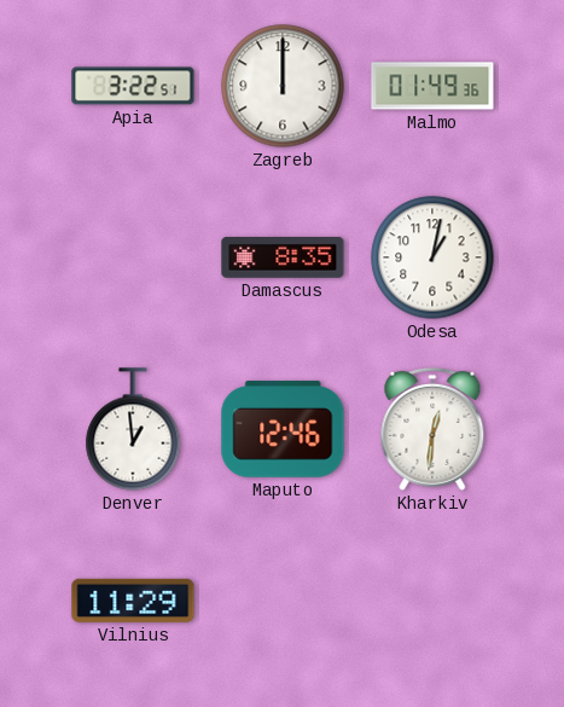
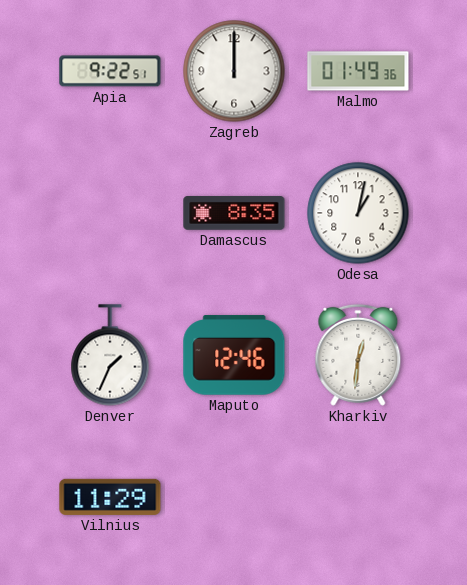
Apia: 3:22 -> 9:22 (110, 71)
Denver: 12:59 -> 1:34 (110, 355)
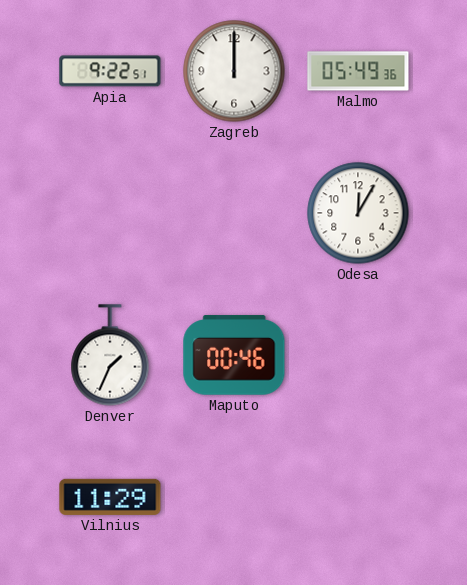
Malmo: 01:49 -> 05:49 (358, 71)
Damascus: 8:35 -> none (234, 214)
Odesa: 1:02 -> 12:05 (358, 213)
Maputo: 12:46 -> 00:46 (234, 355)
Kharkiv: 12:31 -> none (358, 355)
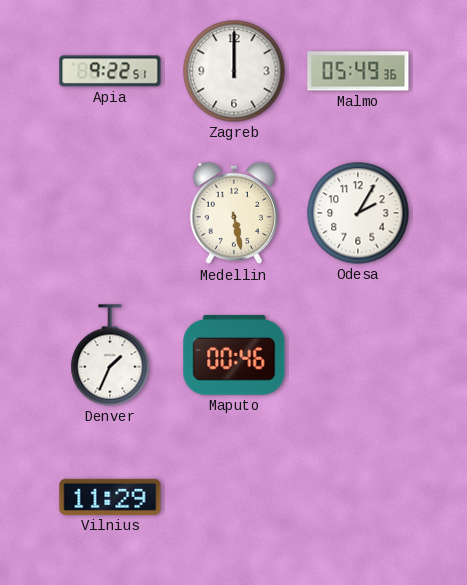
Medellin: none -> 5:28 (234, 213)
Odesa: 12:05 -> 2:05 (358, 213)
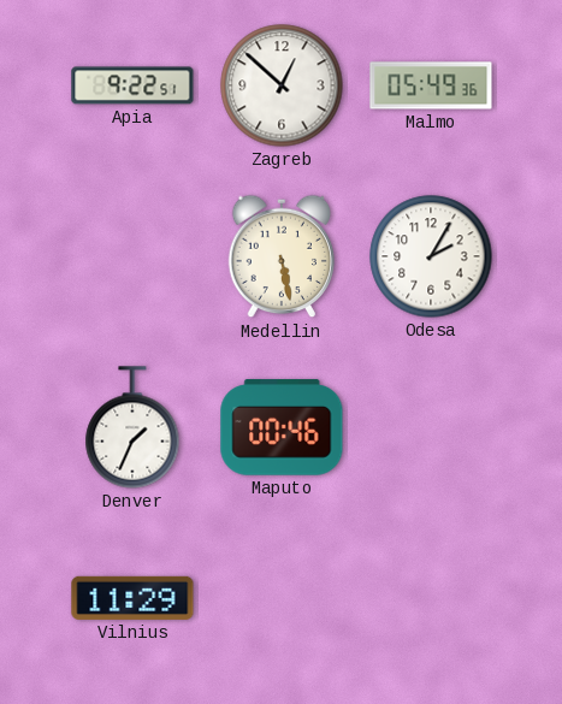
Zagreb: 12:00 -> 12:52 (282, 85)
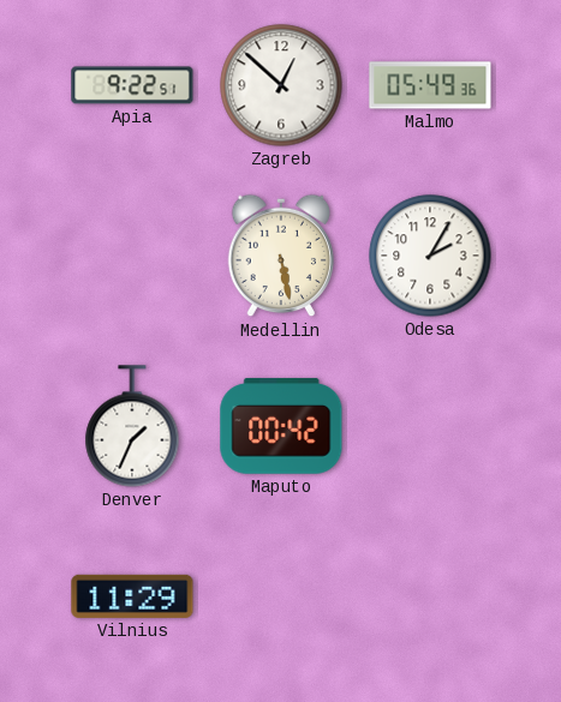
Maputo: 00:46 -> 00:42 (281, 426)
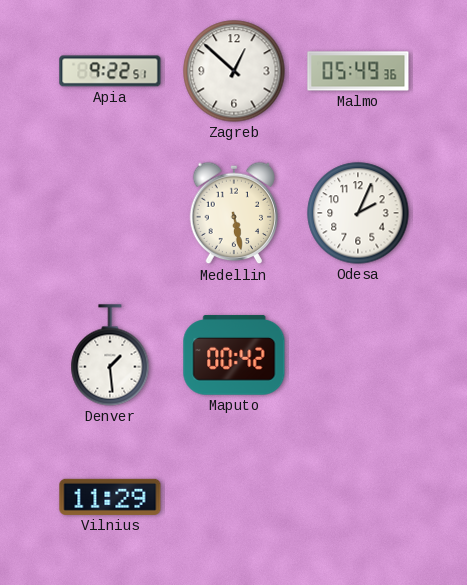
Odesa: 2:05 -> 2:04 (358, 213)
Denver: 1:34 -> 1:29 (110, 355)
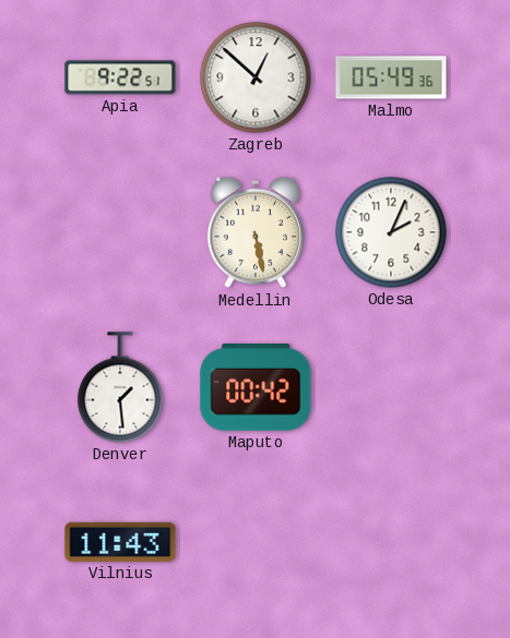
Vilnius: 11:29 -> 11:43 (120, 542)
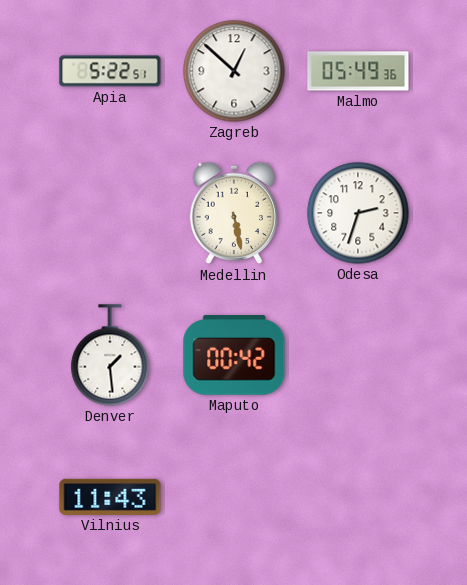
Apia: 9:22 -> 5:22 (110, 71)
Odesa: 2:04 -> 2:33 (358, 213)
